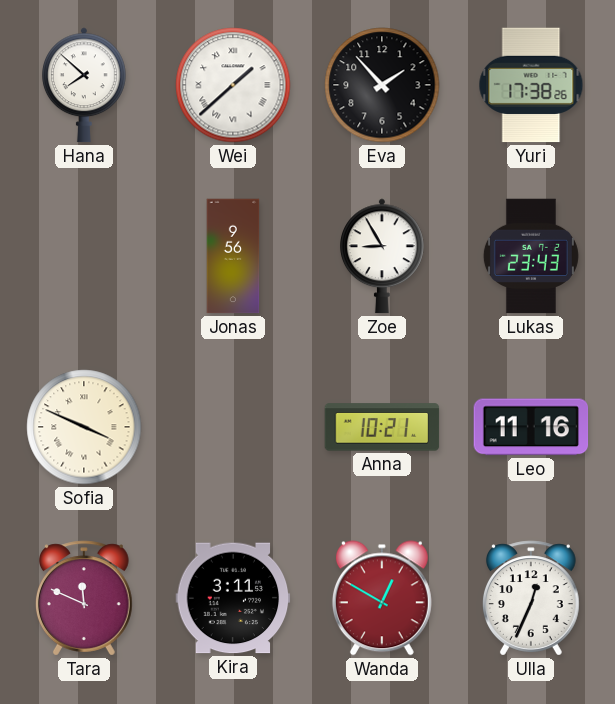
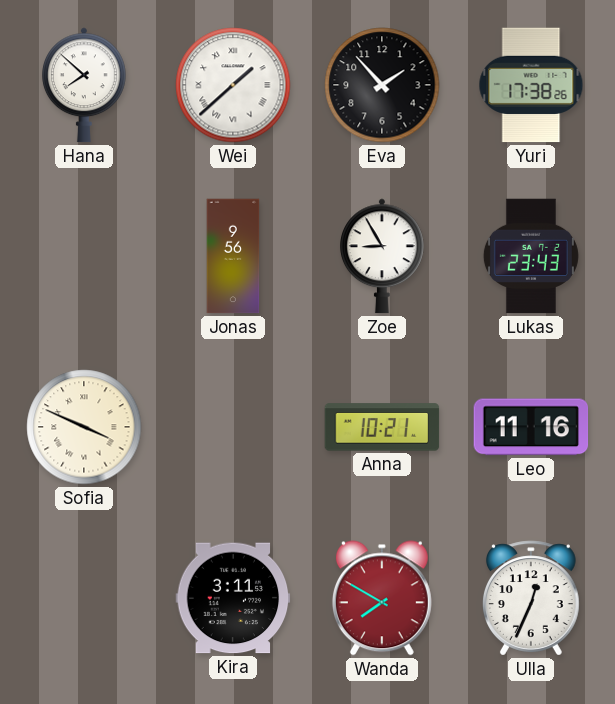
Tara: 11:49 -> none (84, 598)
Wanda: 12:50 -> 7:50 (382, 598)
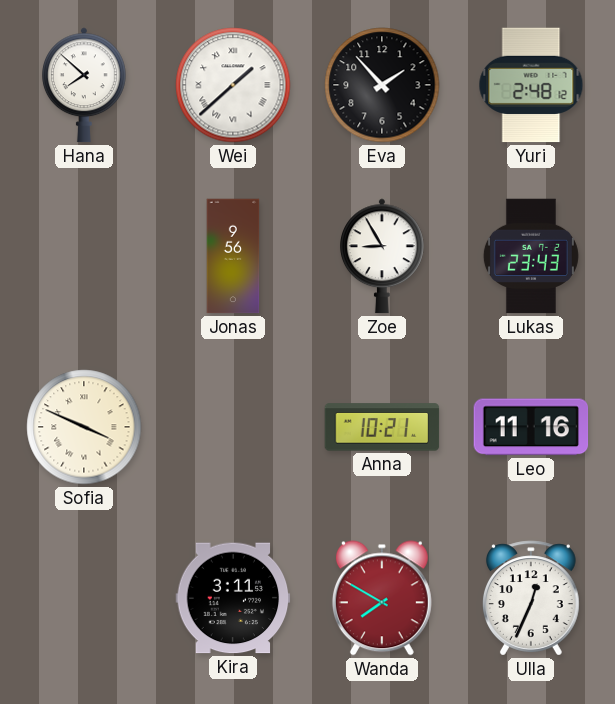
Yuri: 17:38 -> 2:48 (531, 85)
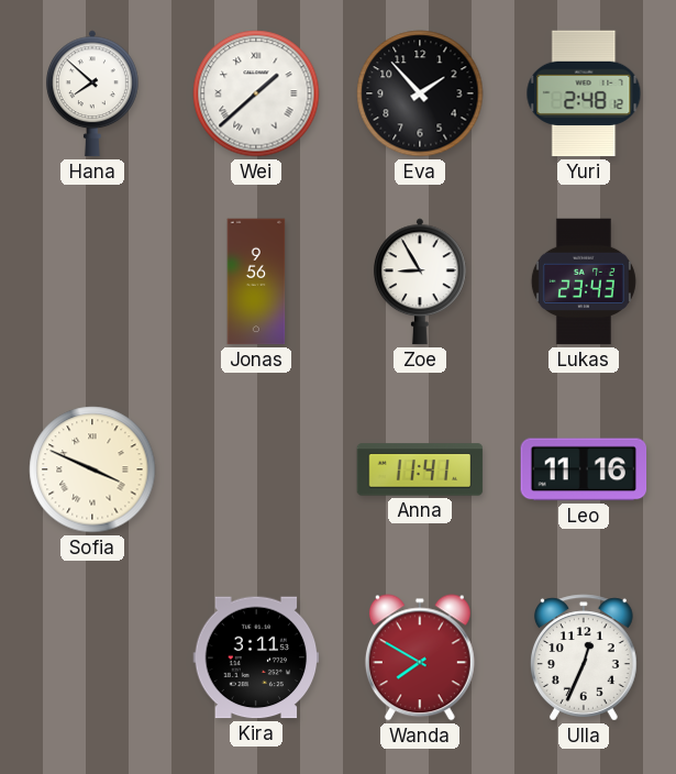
Anna: 10:21 -> 11:41 (420, 469)
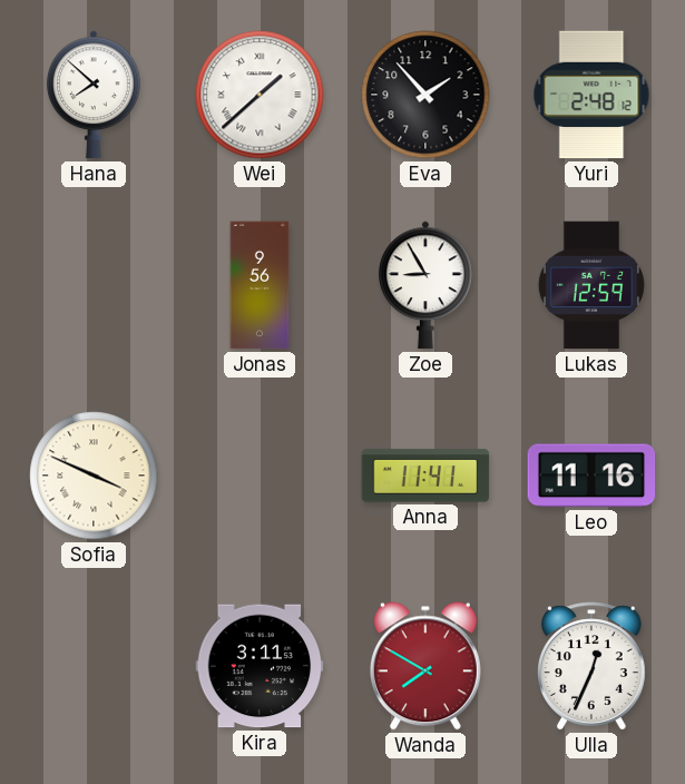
Lukas: 23:43 -> 12:59 (591, 285)
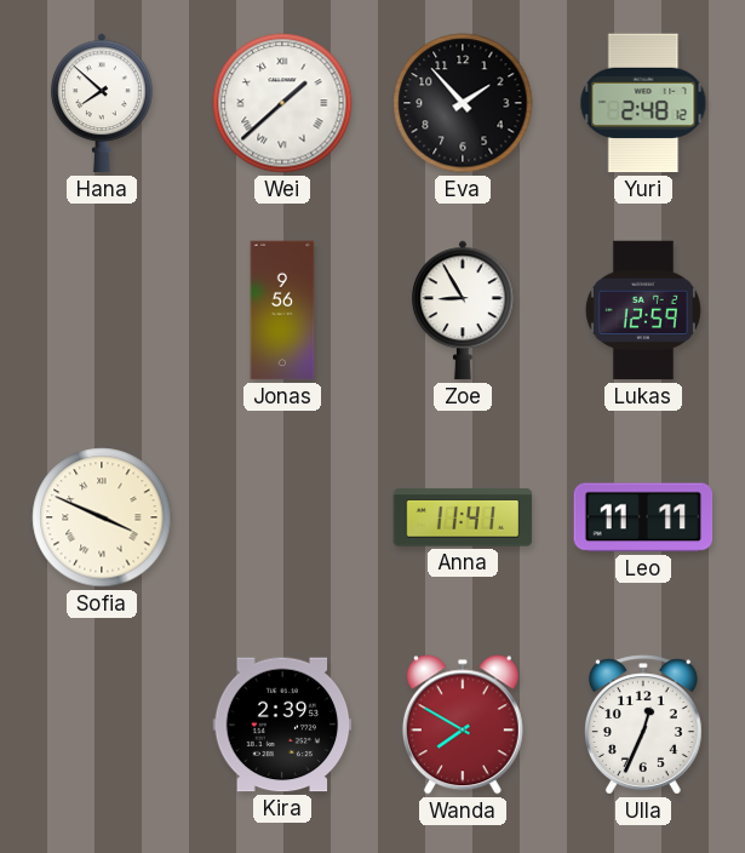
Leo: 11:16 -> 11:11 (643, 517)
Kira: 3:11 -> 2:39 (282, 725)
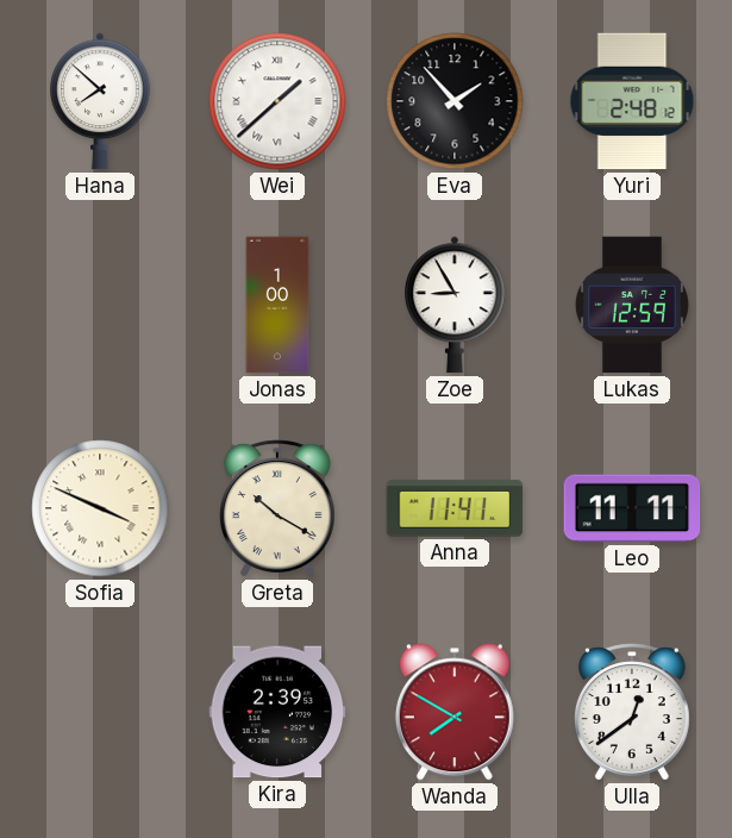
Jonas: 9:56 -> 1:00 (277, 305)
Greta: none -> 10:20 (277, 508)
Ulla: 12:34 -> 12:39 (632, 712)
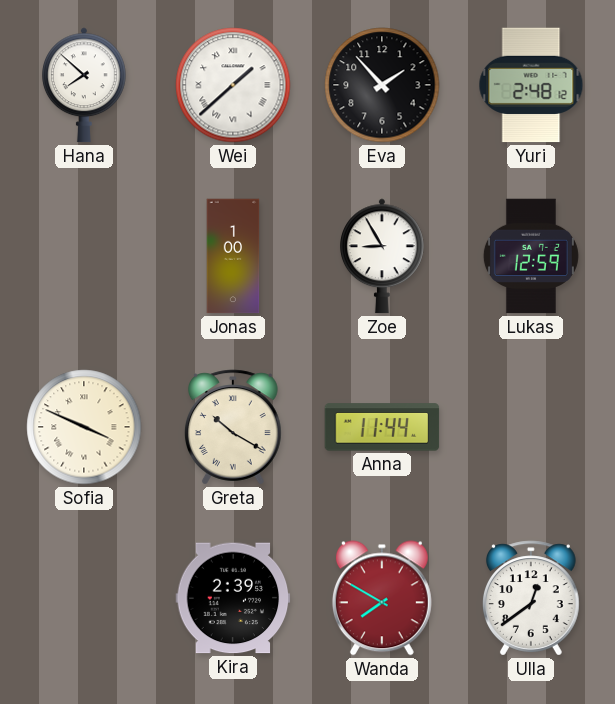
Anna: 11:41 -> 11:44 (382, 427)
Leo: 11:11 -> none (632, 508)
